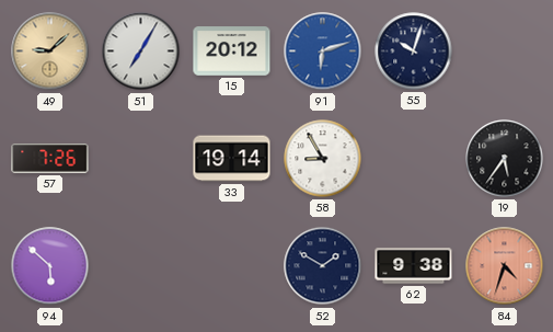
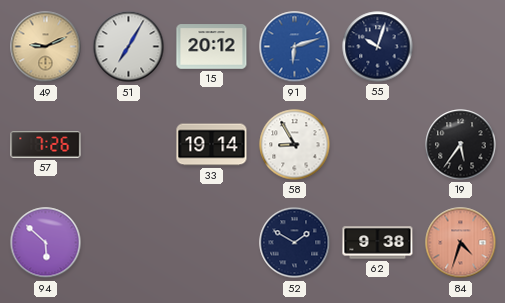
49: 9:08 -> 9:11 (46, 47)
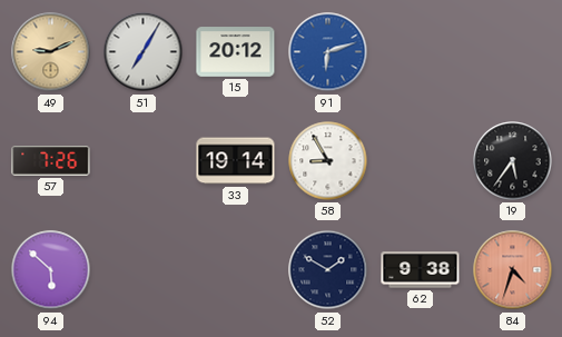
55: 10:03 -> none (378, 47)
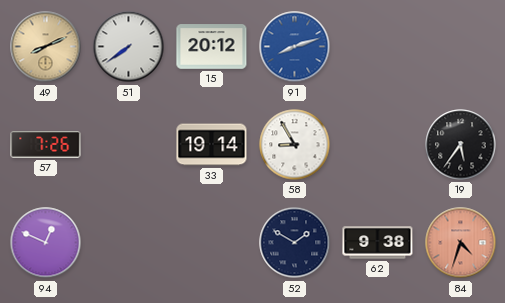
49: 9:11 -> 8:11 (46, 47)
51: 7:05 -> 7:39 (129, 47)
91: 6:12 -> 8:12 (295, 47)
94: 5:52 -> 12:49 (46, 243)
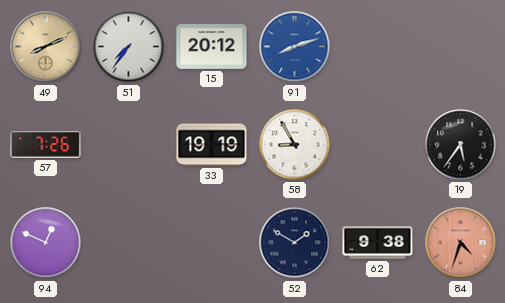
51: 7:39 -> 7:36 (129, 47)
33: 19:14 -> 19:19 (212, 145)
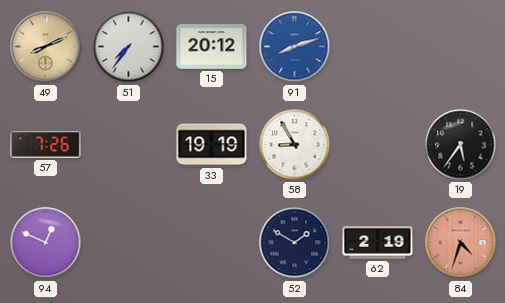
62: 9:38 -> 2:19 (378, 243)
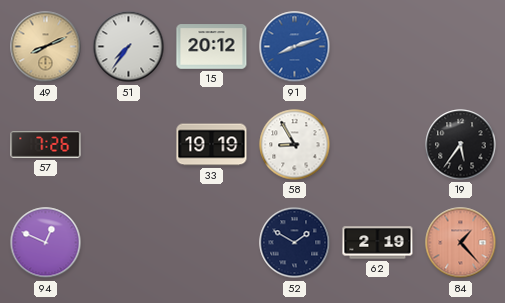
84: 4:33 -> 1:23 (461, 243)
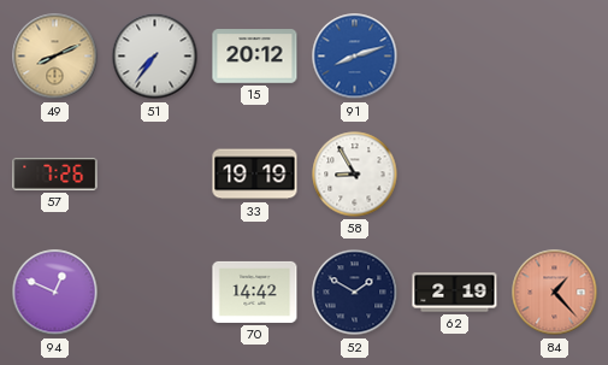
19: 5:36 -> none (461, 145)
70: none -> 14:42 (255, 292)
